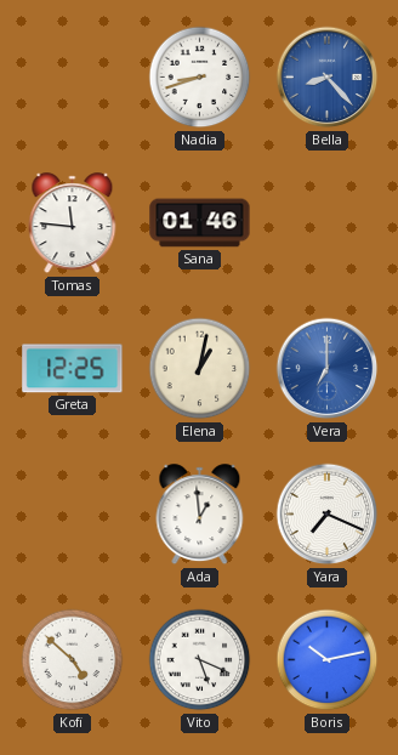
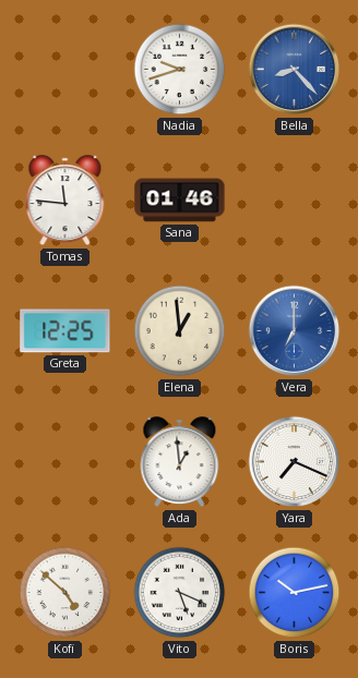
Nadia: 8:42 -> 9:42 (180, 70)
Elena: 1:02 -> 12:59 (180, 331)
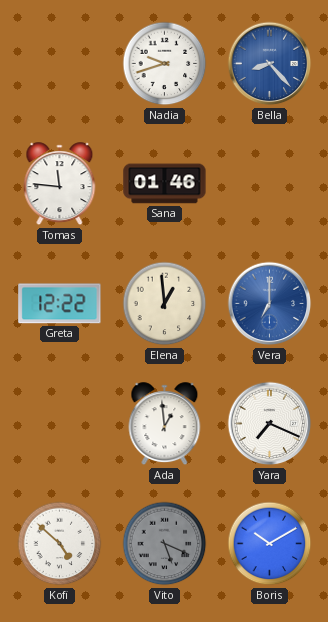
Greta: 12:25 -> 12:22 (60, 304)
Vito dial: white -> grey (165, 544)
Boris: 10:13 -> 10:10 (270, 544)
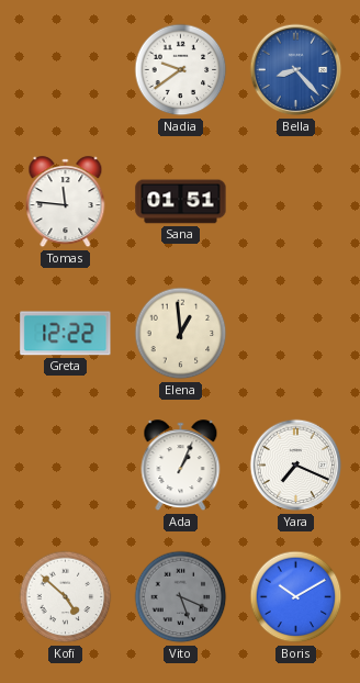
Nadia: 9:42 -> 9:39 (181, 70)
Sana: 01:46 -> 01:51 (181, 202)
Vera: 7:00 -> none (270, 304)
Ada: 12:59 -> 1:04 (181, 466)
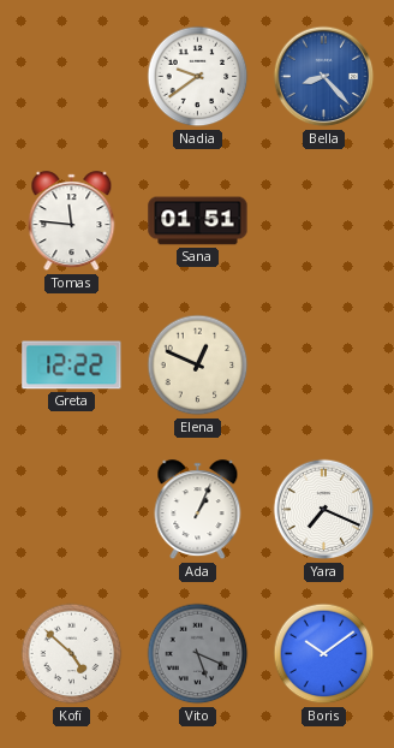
Elena: 12:59 -> 12:49 (198, 366)
Boris: 10:10 -> 10:09 (324, 654)
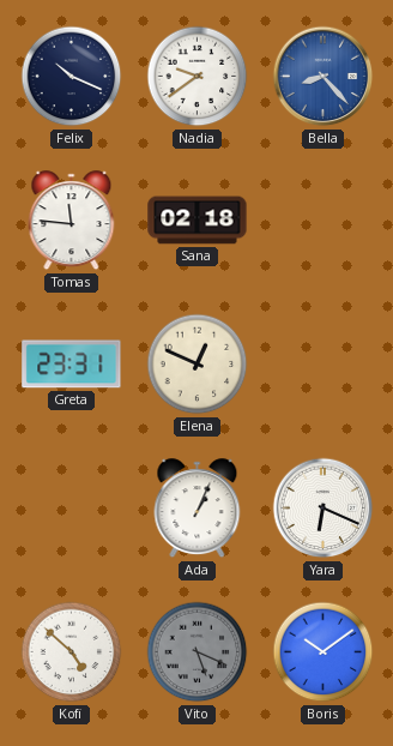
Felix: none -> 10:19 (72, 77)
Sana: 01:51 -> 02:18 (198, 221)
Greta: 12:22 -> 23:31 (72, 365)
Yara: 7:19 -> 6:19 (324, 509)
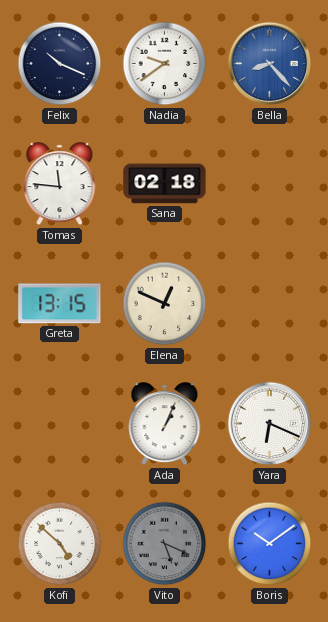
Greta: 23:31 -> 13:15 (60, 304)
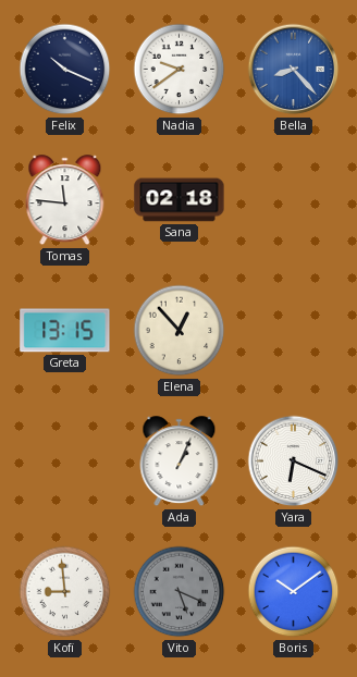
Elena: 12:49 -> 12:53 (180, 331)
Kofi: 4:52 -> 8:59 (65, 592)
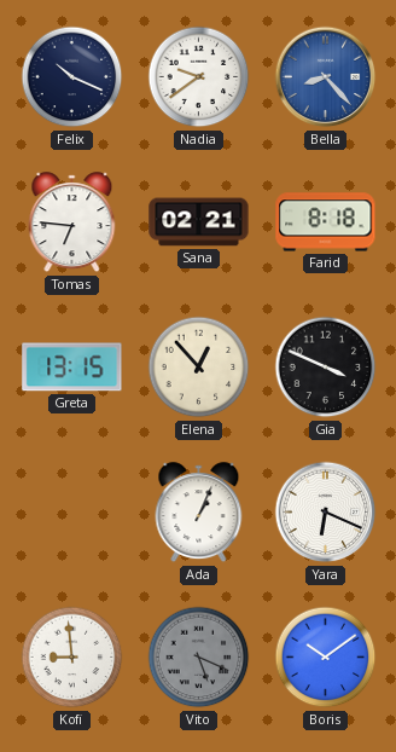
Tomas: 11:46 -> 6:46 (72, 222)
Sana: 02:18 -> 02:21 (199, 222)
Farid: none -> 8:18 (326, 222)
Gia: none -> 3:49 (326, 368)
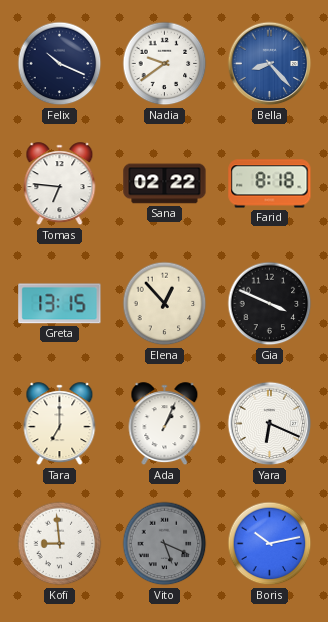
Sana: 02:21 -> 02:22 (165, 184)
Tara: none -> 7:00 (60, 424)
Boris: 10:09 -> 10:13 (270, 544)
